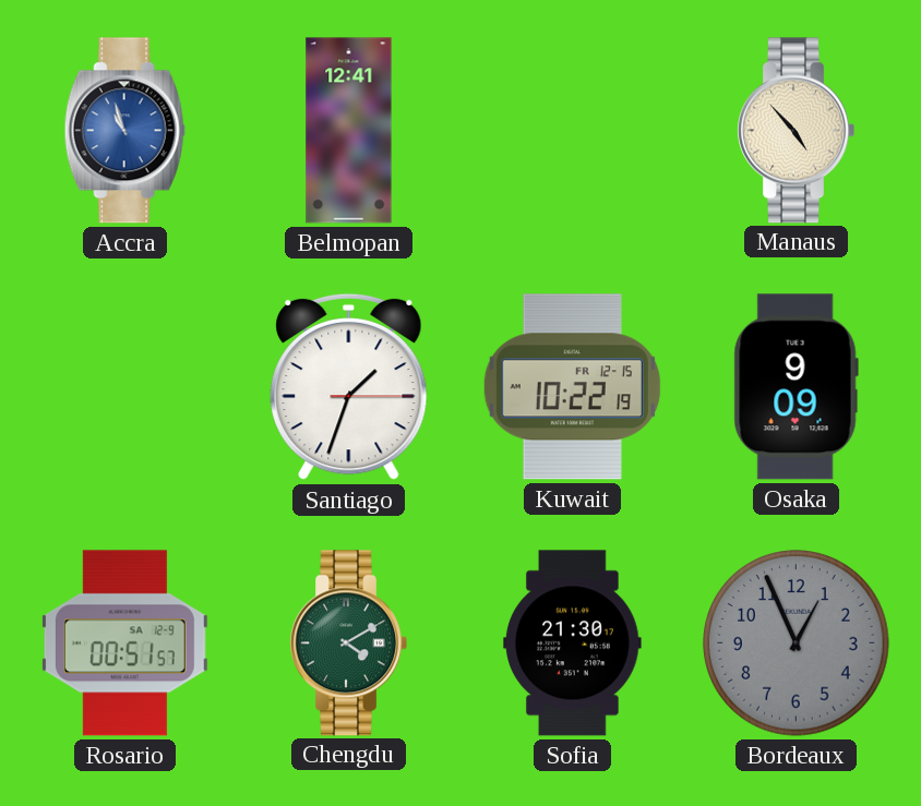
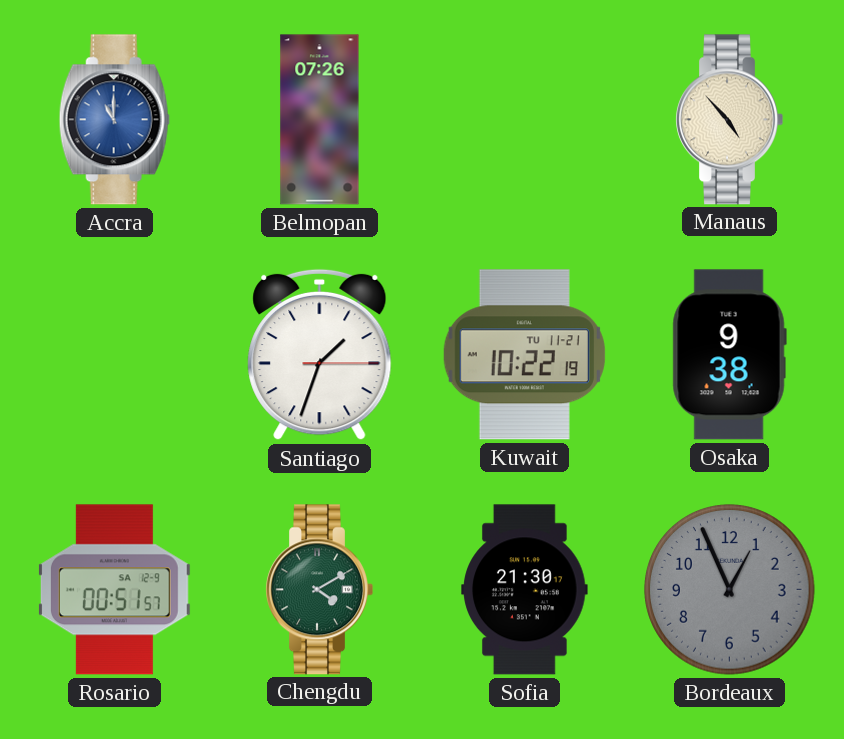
Accra: 10:57 -> 11:00 (114, 120)
Belmopan: 12:41 -> 07:26 (320, 120)
Kuwait date: FR 12-15 -> TU 11-21 (524, 355)
Osaka: 9:09 -> 9:38 (729, 355)
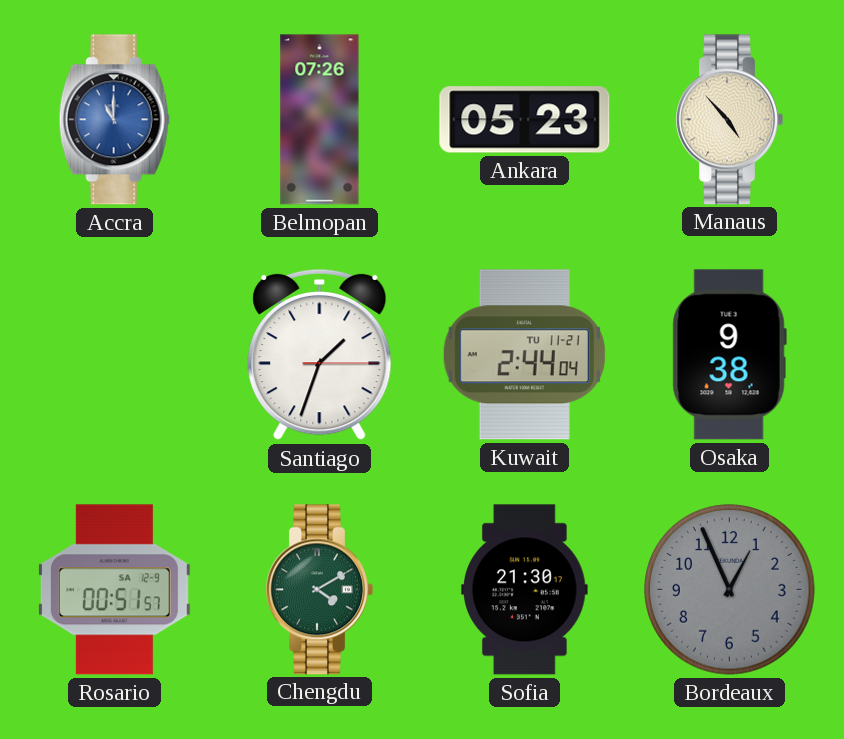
Ankara: none -> 05:23 (525, 120)
Kuwait: 10:22 -> 2:44 (524, 355)
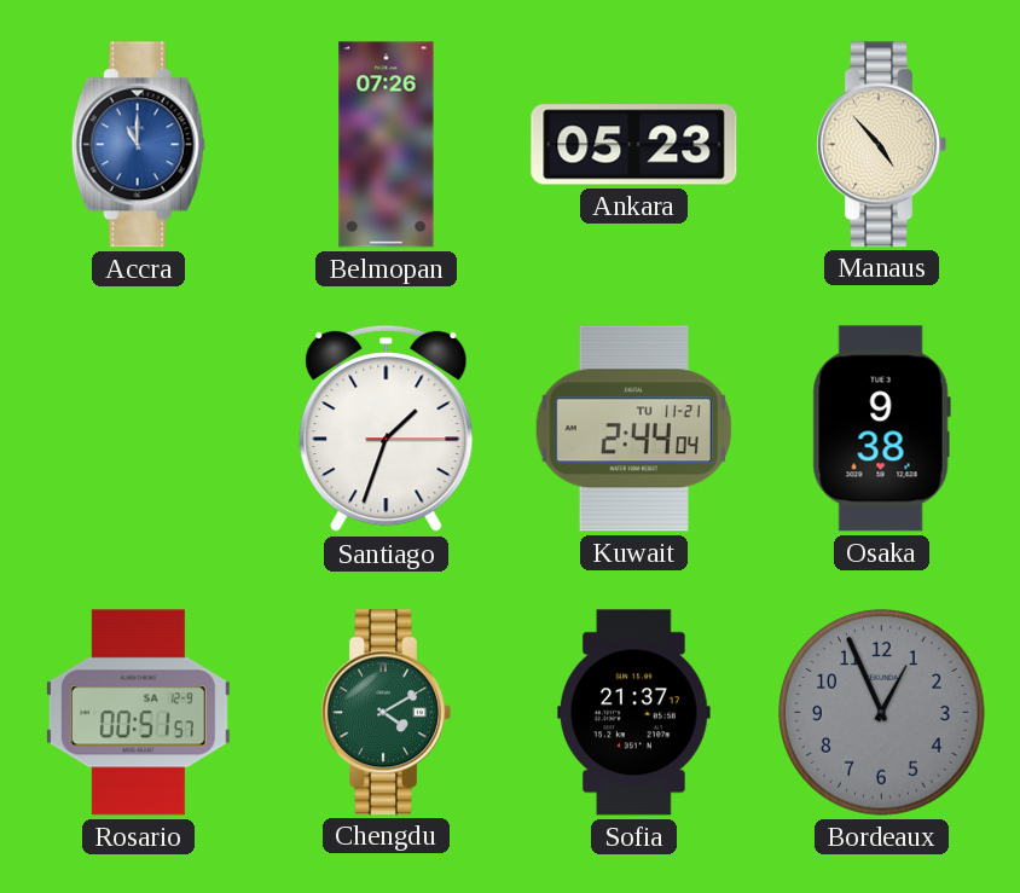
Sofia: 21:30 -> 21:37 (634, 713)
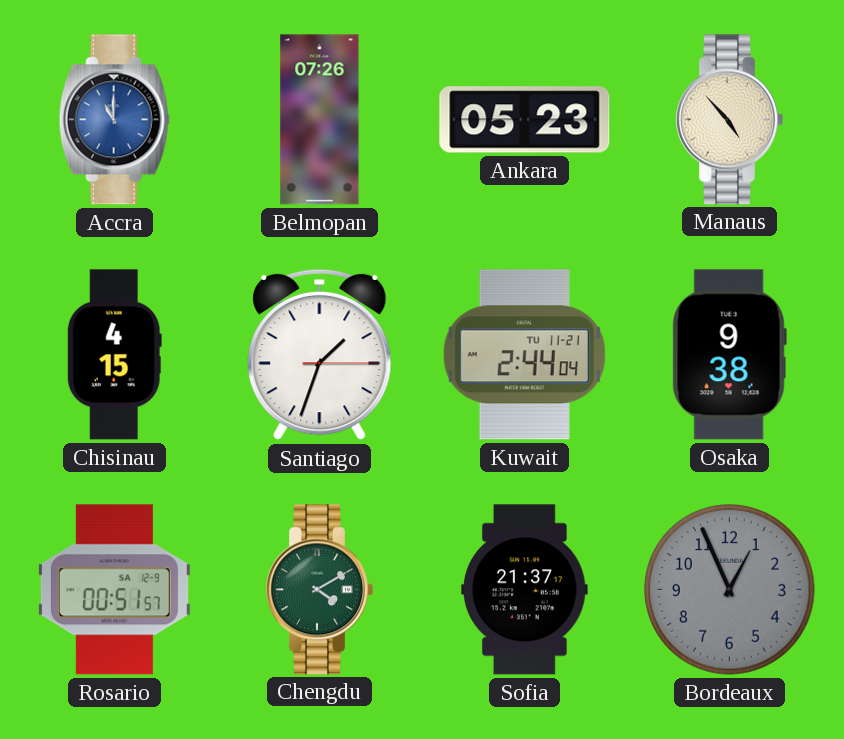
Chisinau: none -> 4:15 (114, 355)
